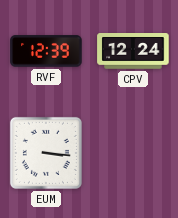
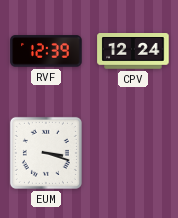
EUM: 3:16 -> 3:18 (46, 153)
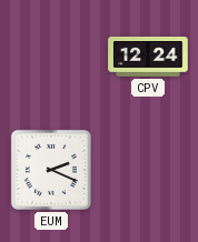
RVF: 12:39 -> none (46, 51)
EUM: 3:18 -> 2:19 (51, 170)
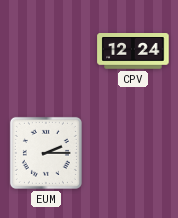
EUM: 2:19 -> 2:15 (46, 153)
